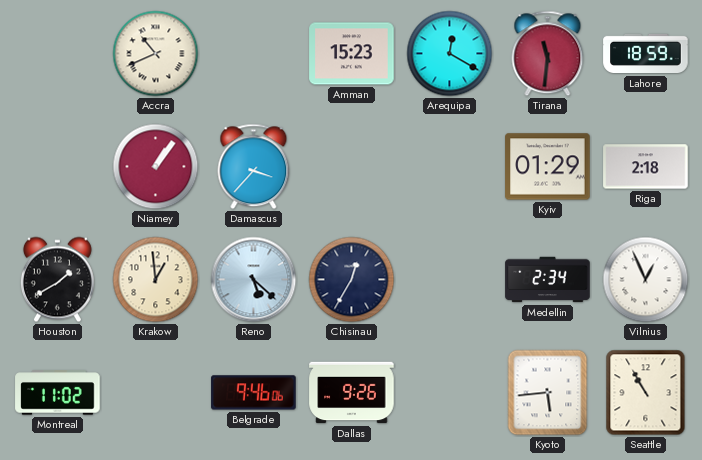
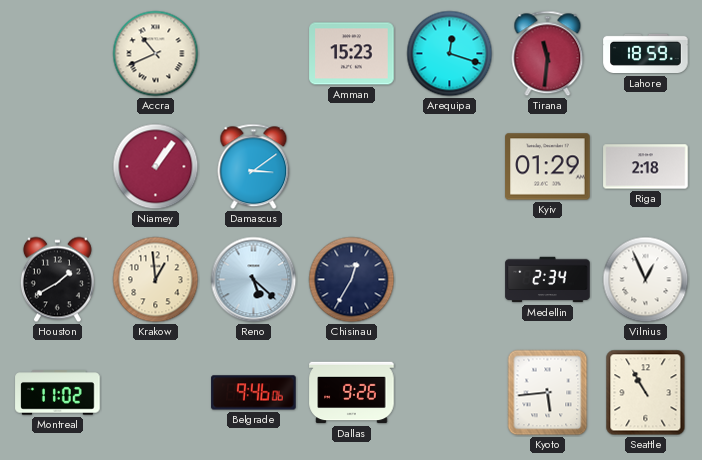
Arequipa: 12:20 -> 12:18 (450, 54)
Damascus: 3:37 -> 3:09 (254, 167)
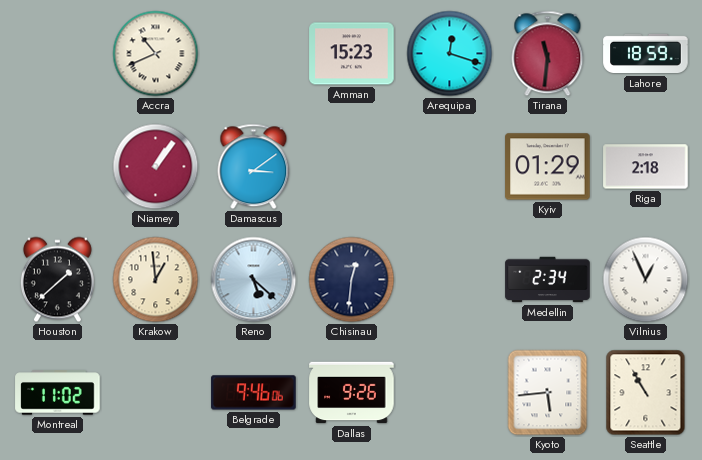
Houston: 1:40 -> 1:38 (57, 280)
Chisinau: 12:35 -> 12:31 (352, 280)
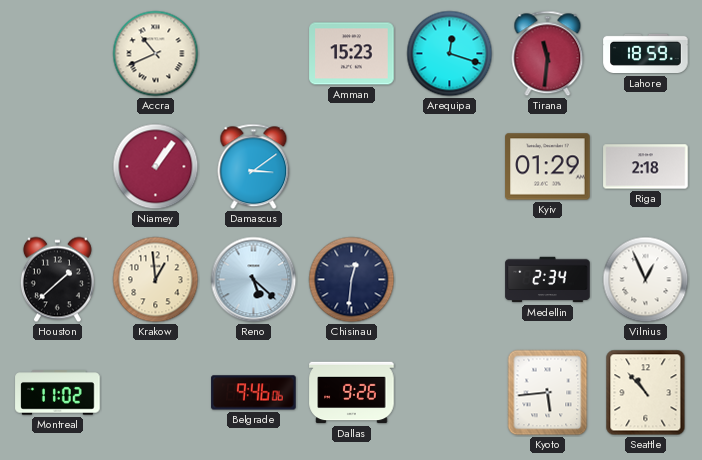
Seattle: 10:55 -> 10:53 (646, 393)
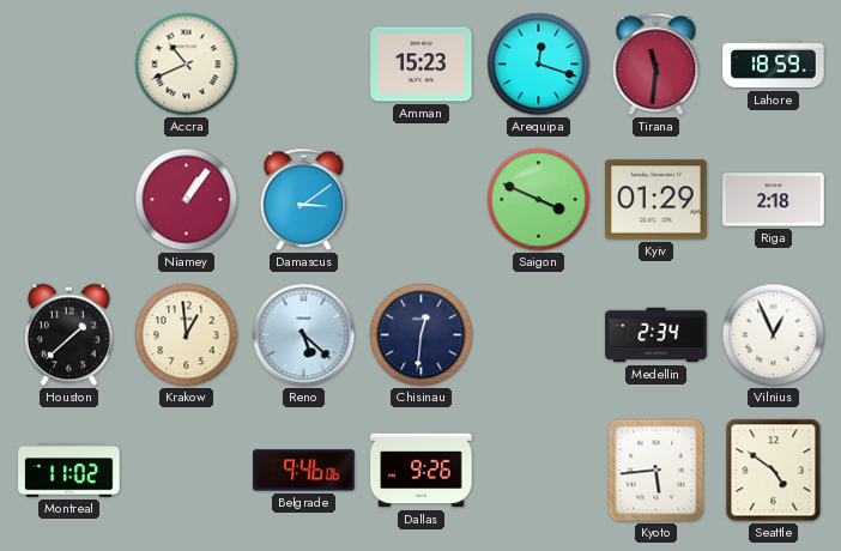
Saigon: none -> 3:49 (539, 200)
Seattle: 10:53 -> 4:51 (774, 471)
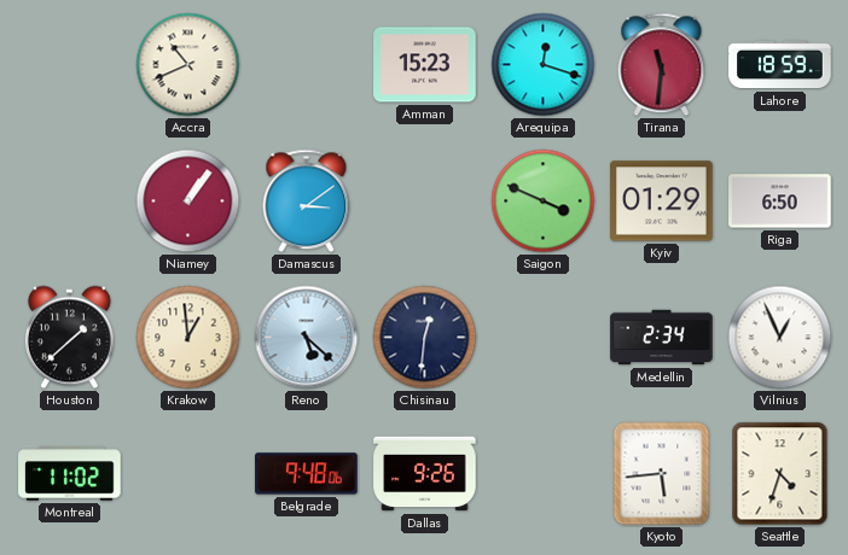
Riga: 2:18 -> 6:50 (780, 201)
Belgrade: 9:46 -> 9:48 (307, 474)
Seattle: 4:51 -> 4:33 (780, 474)
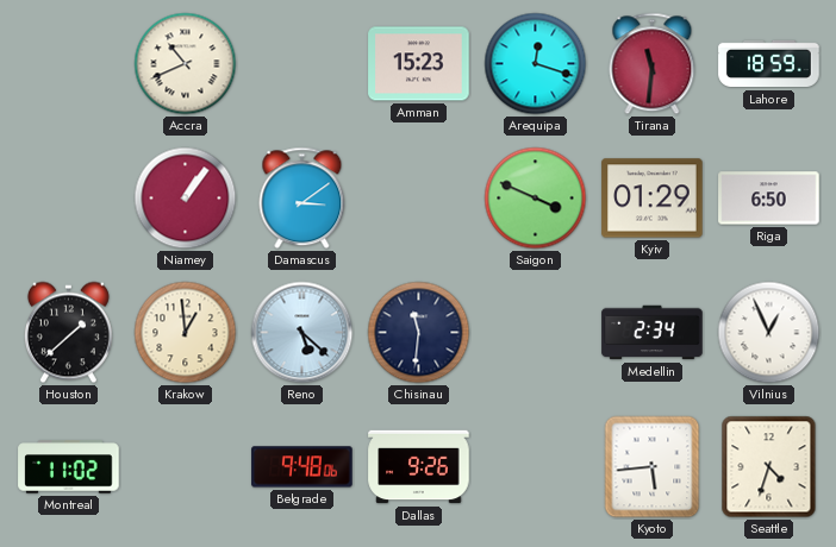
Chisinau: 12:31 -> 11:31 (419, 333)
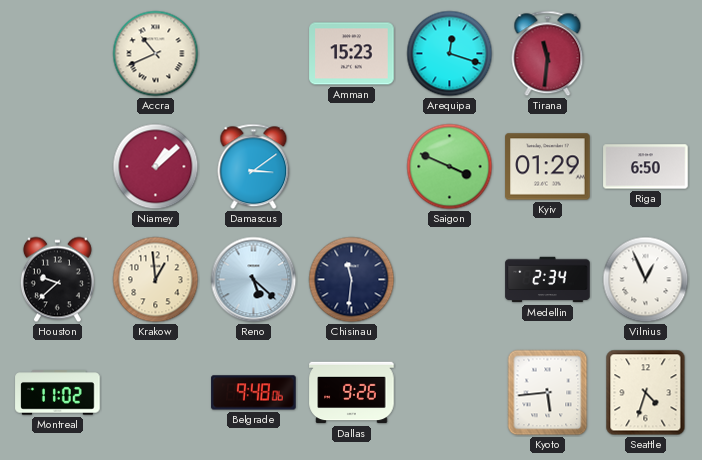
Lahore: 18:59 -> none (769, 64)
Niamey: 1:06 -> 1:08 (156, 167)
Houston: 1:38 -> 9:38 (57, 280)
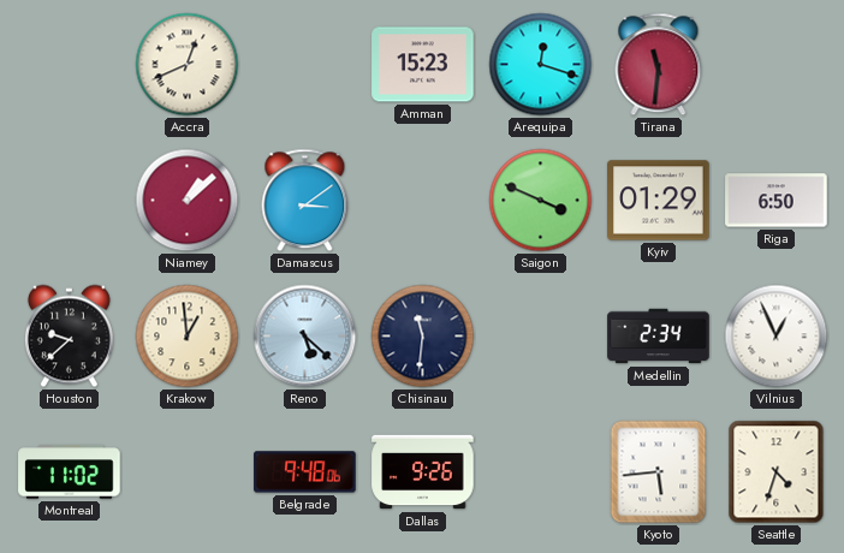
Accra: 10:41 -> 12:41 (188, 65)
